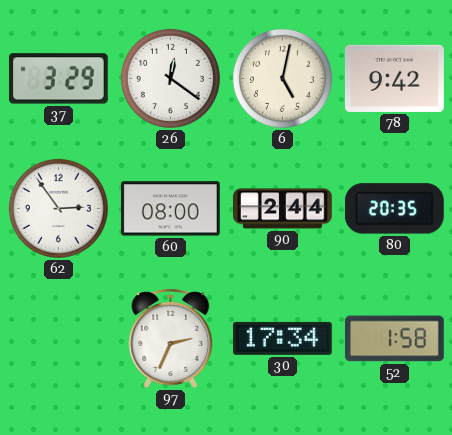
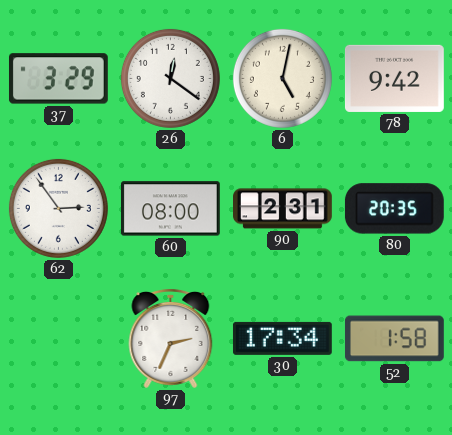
90: 2:44 -> 2:31 (283, 209)
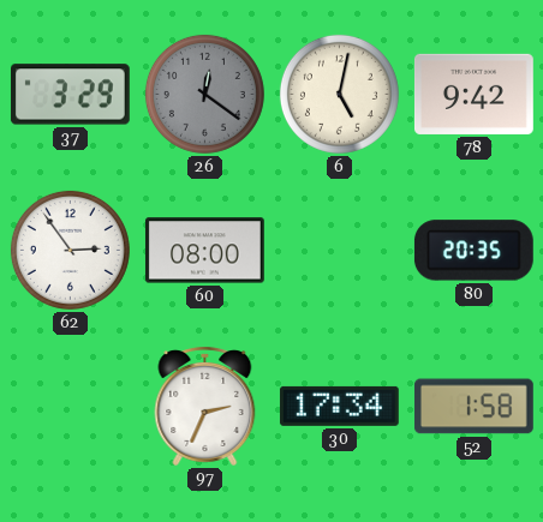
26 dial: white -> grey (204, 94)
90: 2:31 -> none (283, 209)
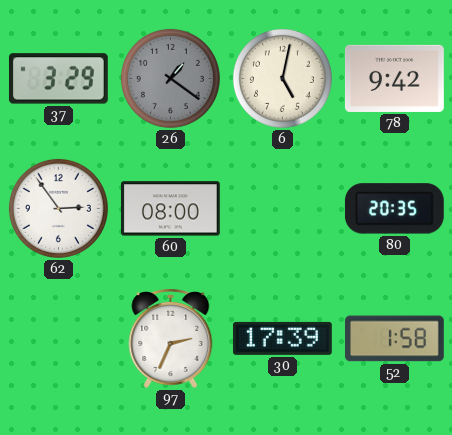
26: 12:21 -> 1:21 (170, 78)
30: 17:34 -> 17:39 (282, 338)
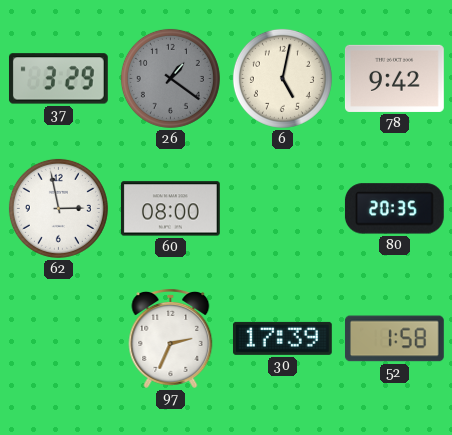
62: 2:54 -> 2:58 (58, 208)
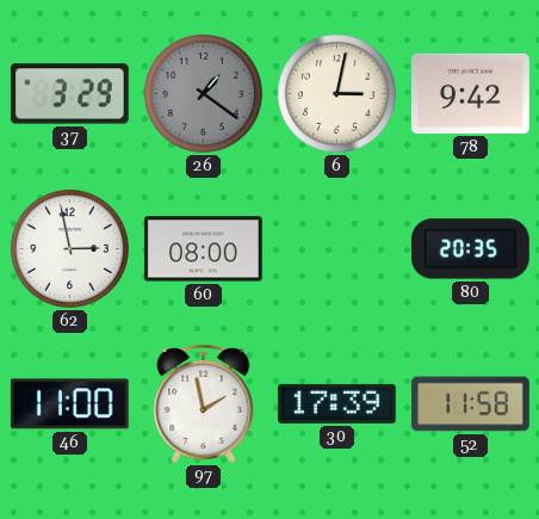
6: 5:02 -> 3:02 (336, 93)
46: none -> 11:00 (69, 404)
97: 2:34 -> 1:58 (204, 403)
52: 1:58 -> 11:58 (470, 404)
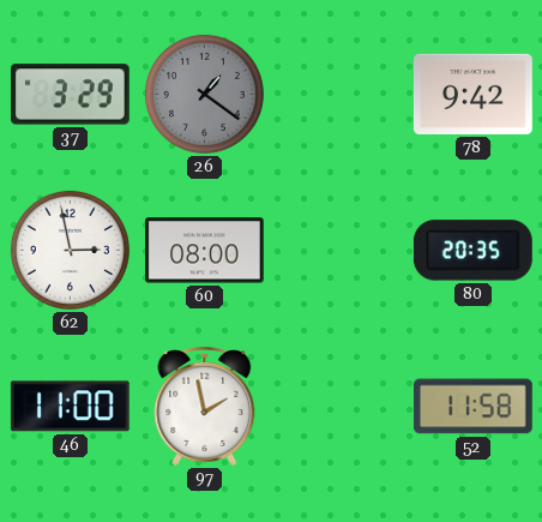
6: 3:02 -> none (336, 93)
30: 17:39 -> none (336, 403)
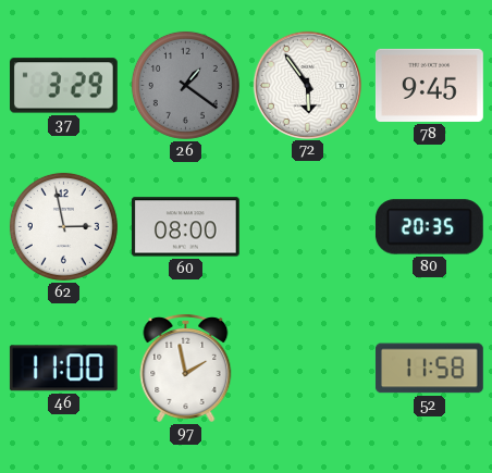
72: none -> 5:54 (307, 85)
78: 9:42 -> 9:45 (429, 85)
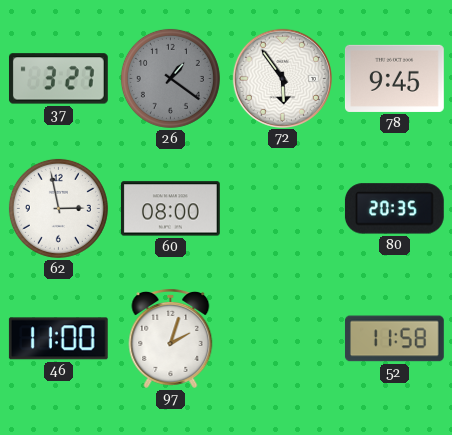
37: 3:29 -> 3:27 (58, 79)
97: 1:58 -> 2:03 (171, 338)
